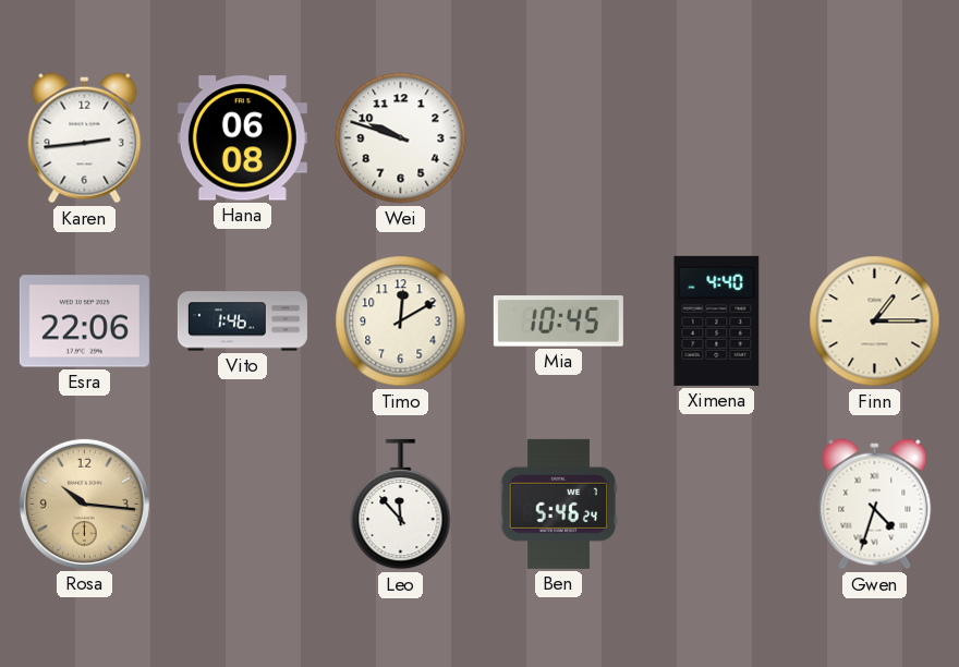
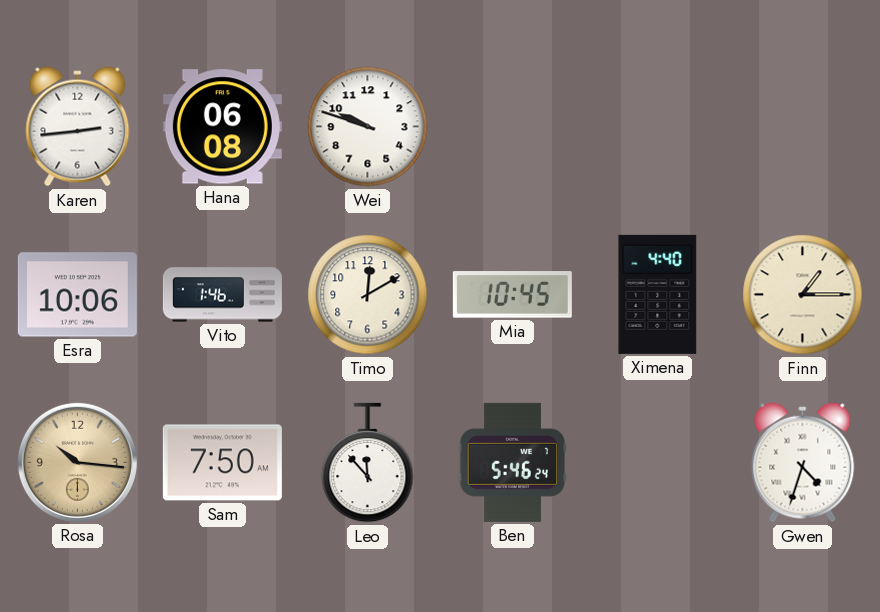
Esra: 22:06 -> 10:06 (77, 295)
Sam: none -> 7:50 (222, 463)
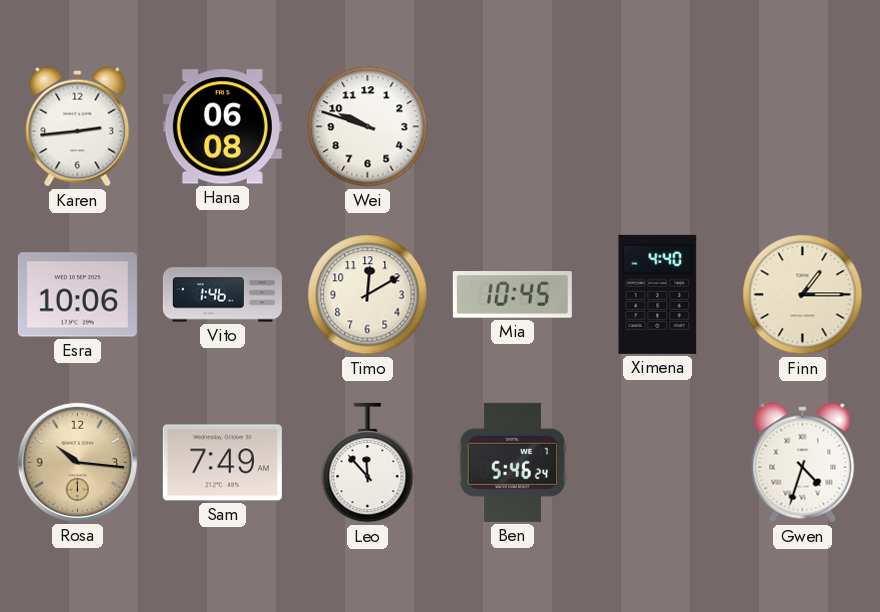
Sam: 7:50 -> 7:49 (222, 463)
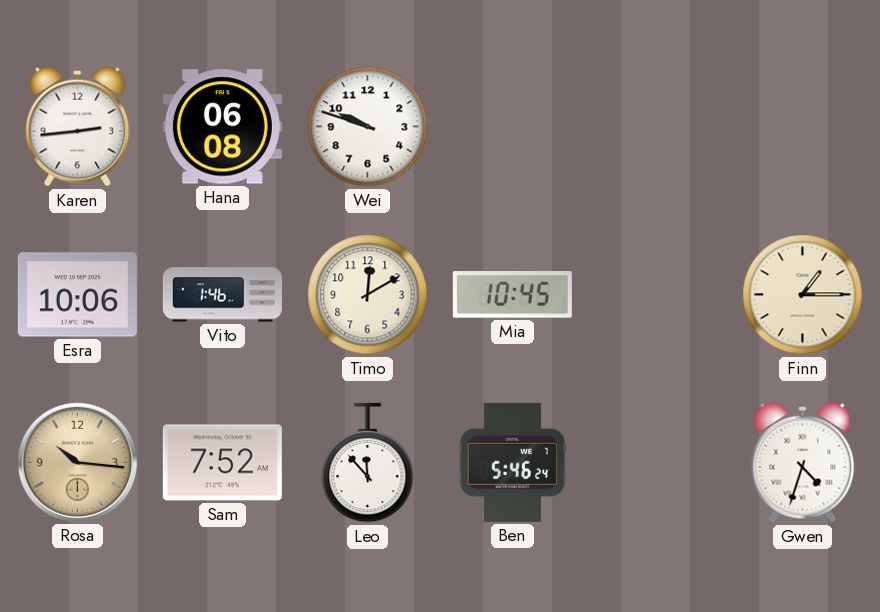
Ximena: 4:40 -> none (658, 294)
Sam: 7:49 -> 7:52 (222, 463)
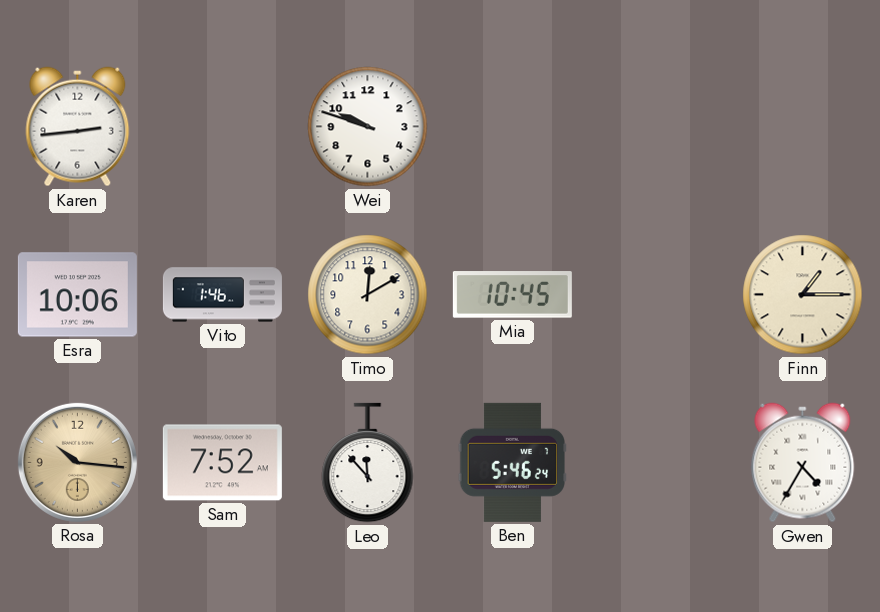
Hana: 06:08 -> none (222, 127)
Gwen: 4:33 -> 4:35 (803, 463)
